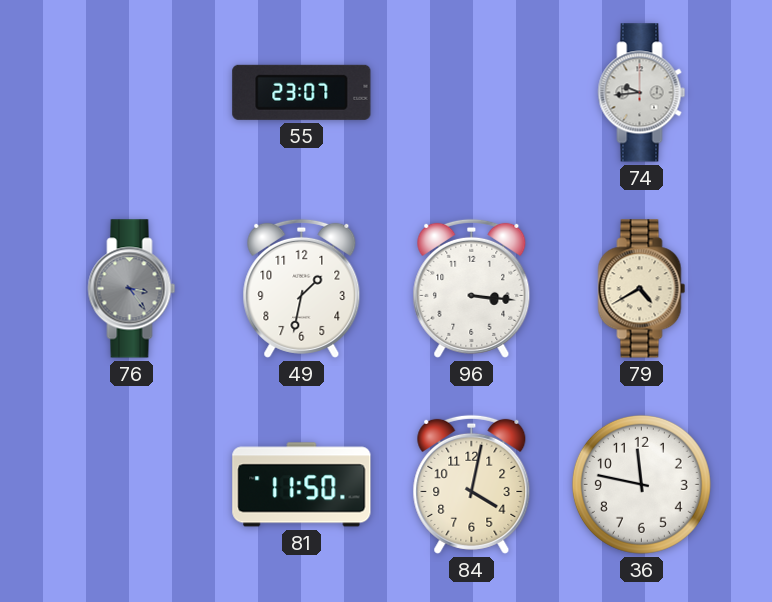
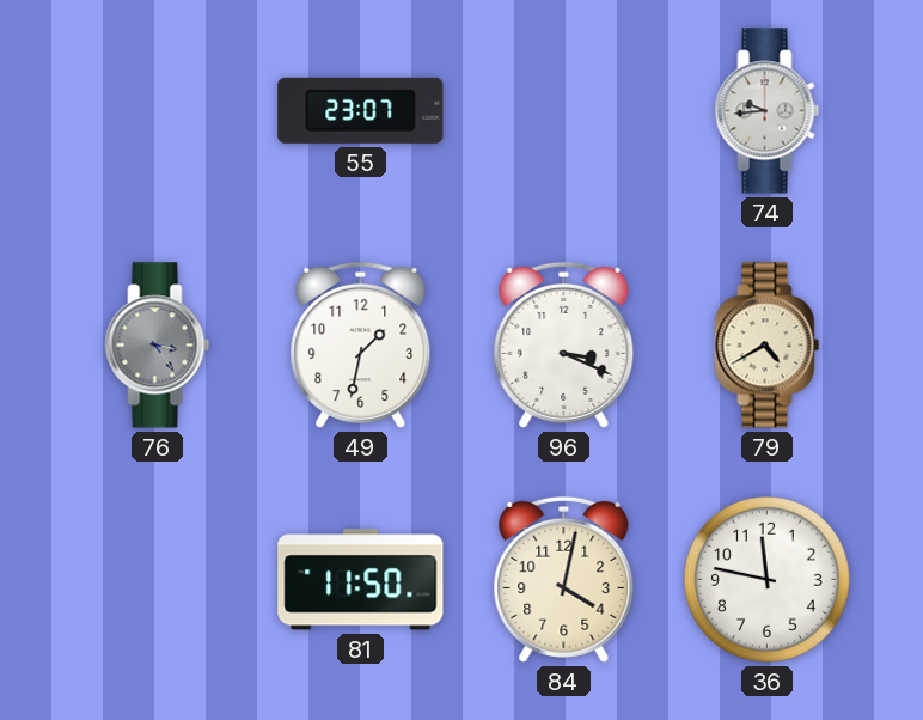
96: 3:16 -> 3:19 (564, 344)
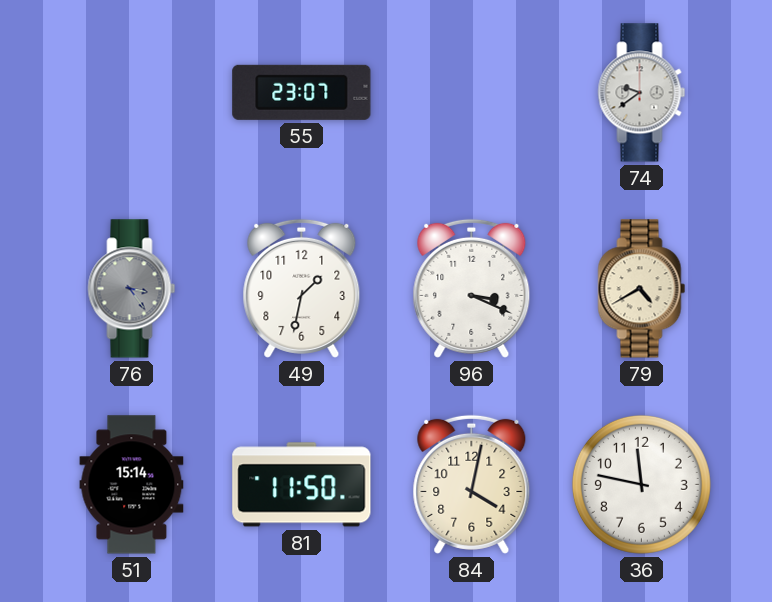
74: 9:44 -> 9:39 (642, 93)
51: none -> 15:14 (132, 485)
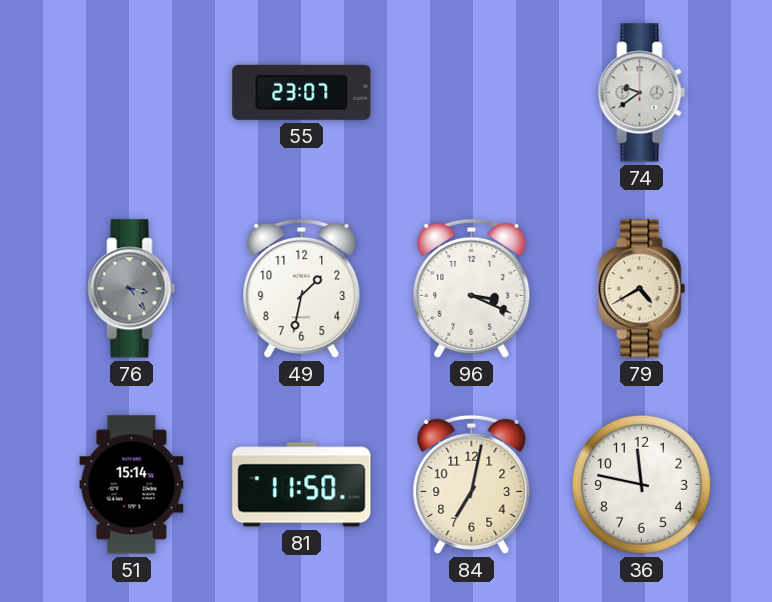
84: 4:02 -> 7:02 (472, 484)
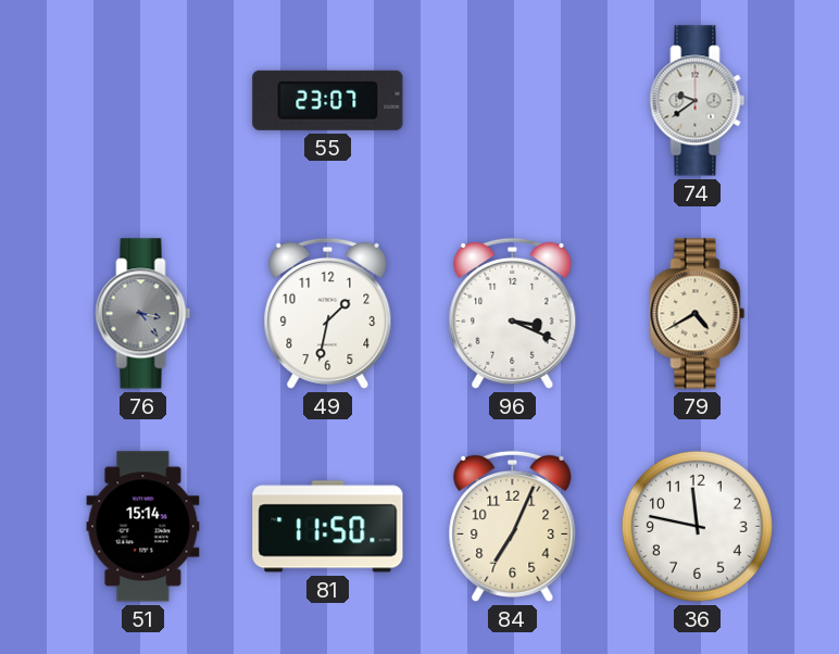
84: 7:02 -> 7:04 (513, 526)
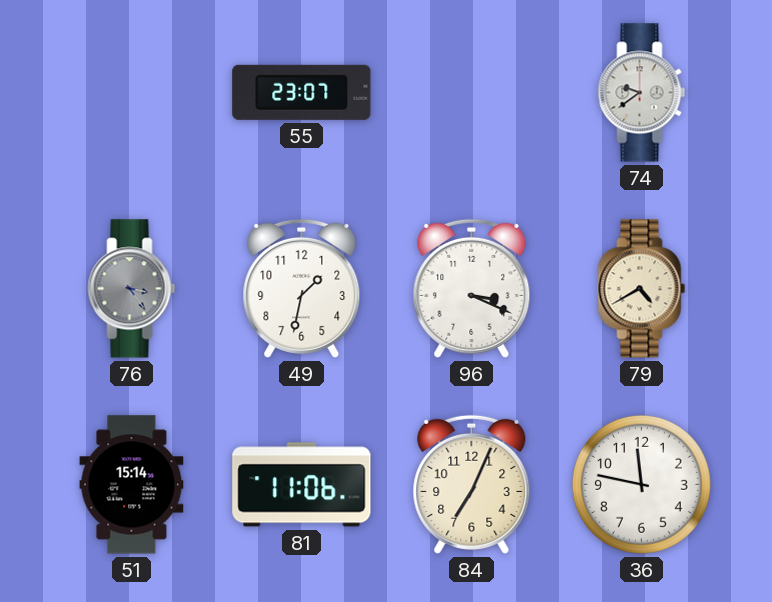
81: 11:50 -> 11:06 (302, 485)
